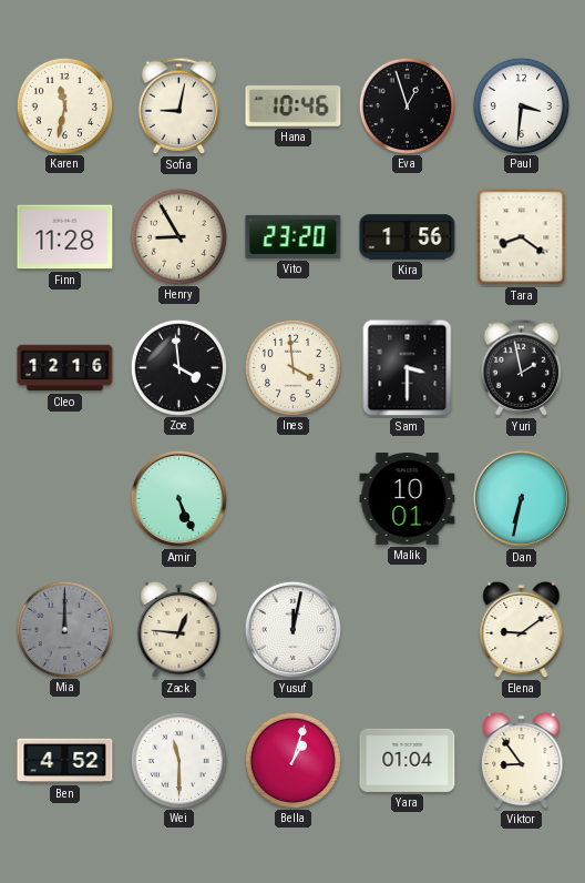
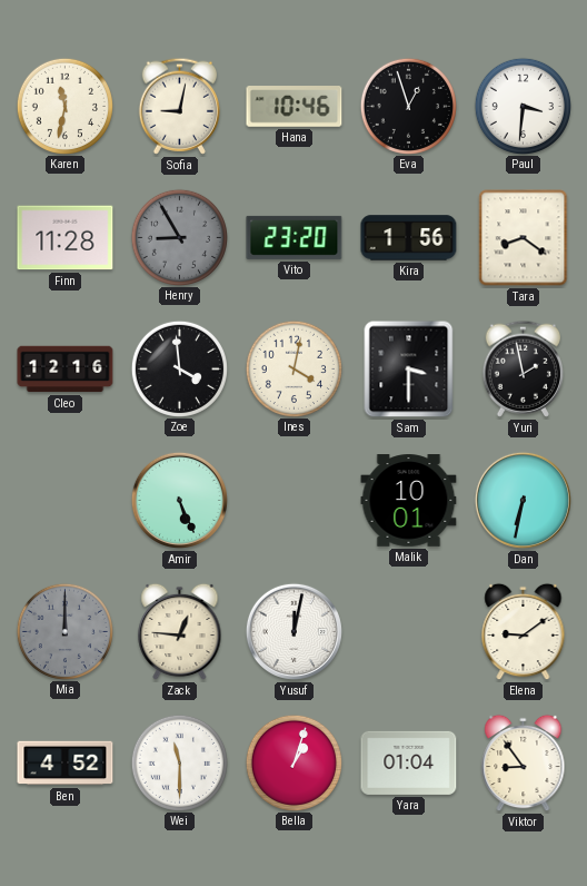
Henry dial: cream -> grey (179, 237)
Ines: 3:59 -> 4:02 (293, 368)
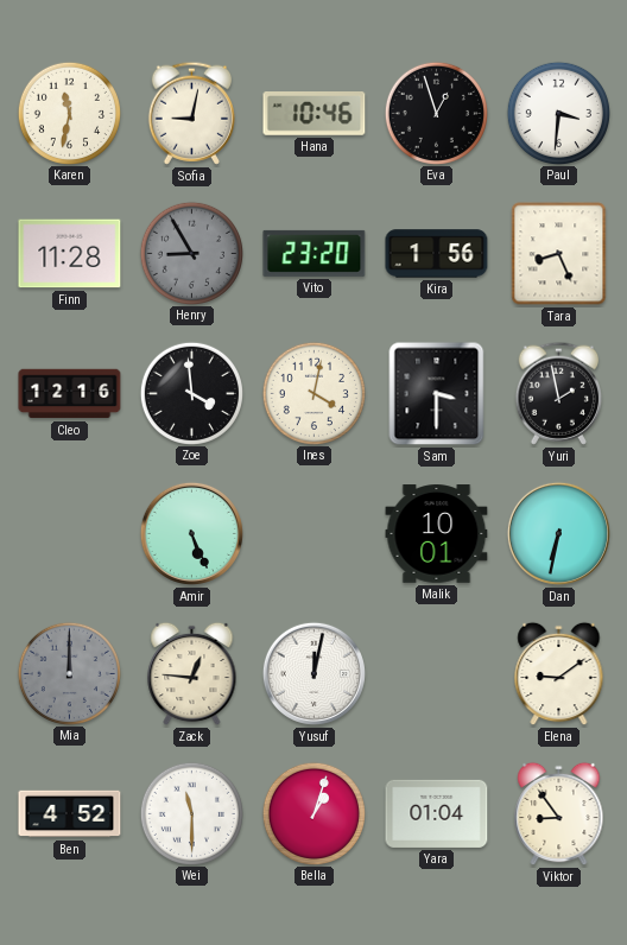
Tara: 8:21 -> 8:26 (559, 254)
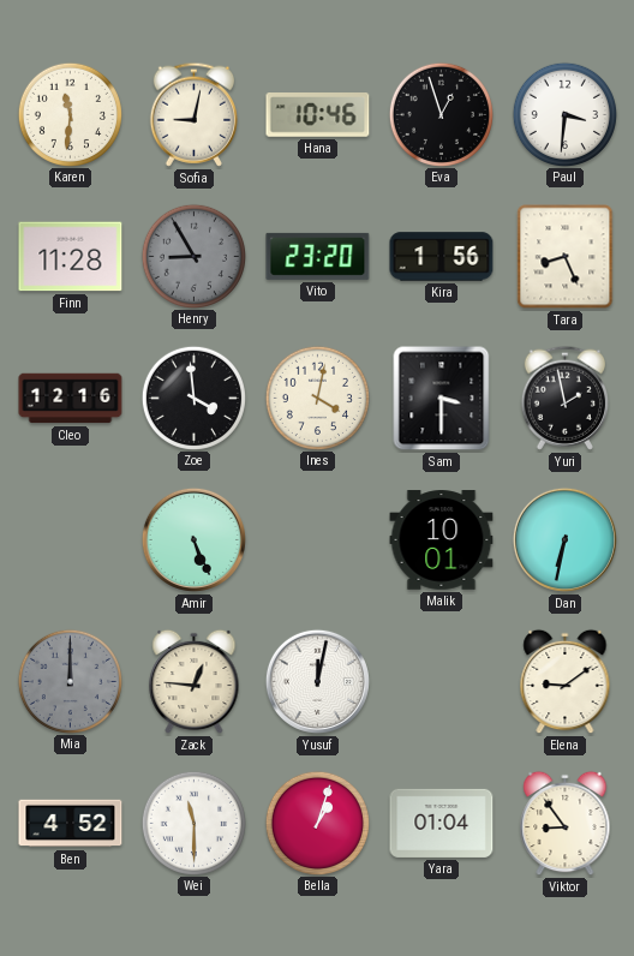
Karen: 11:32 -> 11:31 (70, 114)
